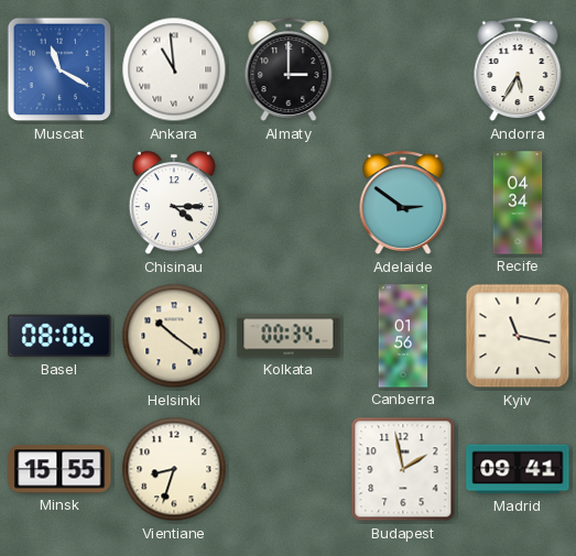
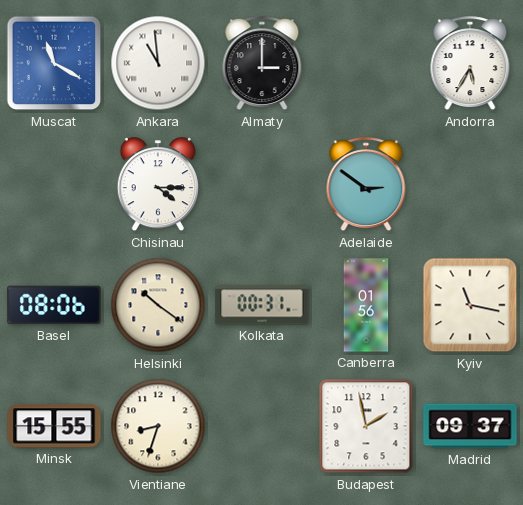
Recife: 04:34 -> none (518, 203)
Kolkata: 00:34 -> 00:31 (262, 305)
Madrid: 09:41 -> 09:37 (470, 426)
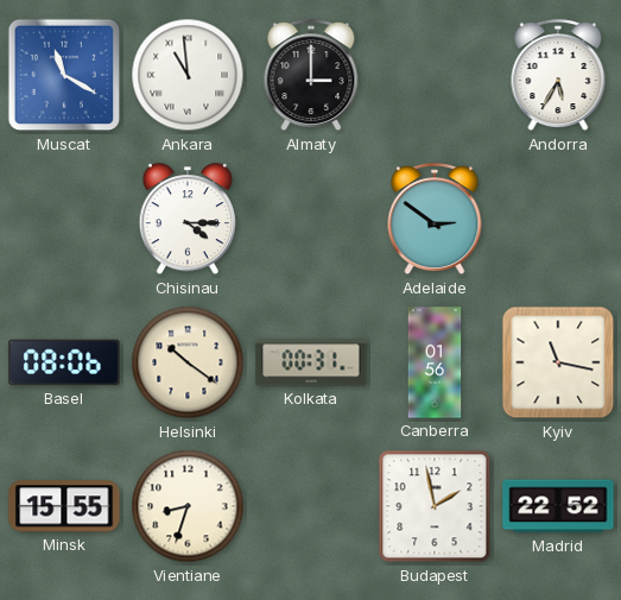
Madrid: 09:37 -> 22:52 (558, 506)
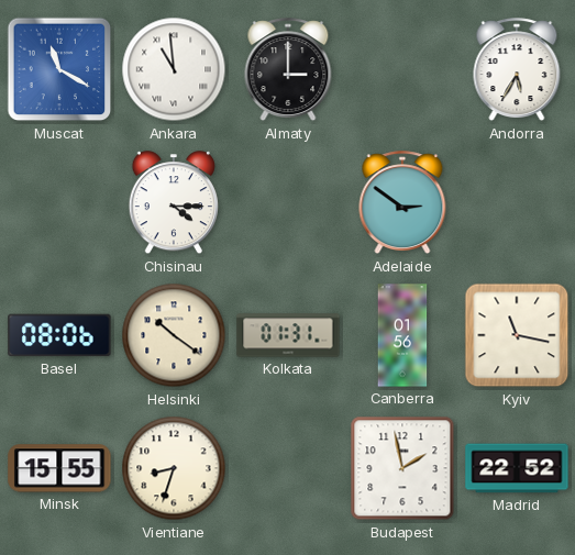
Kolkata: 00:31 -> 01:31 (288, 335)
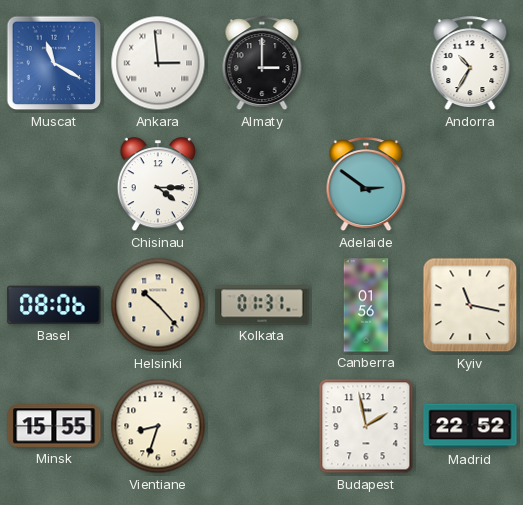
Ankara: 10:59 -> 2:59 (158, 63)
Andorra: 5:35 -> 10:35 (470, 64)
Helsinki: 10:21 -> 10:23 (158, 305)
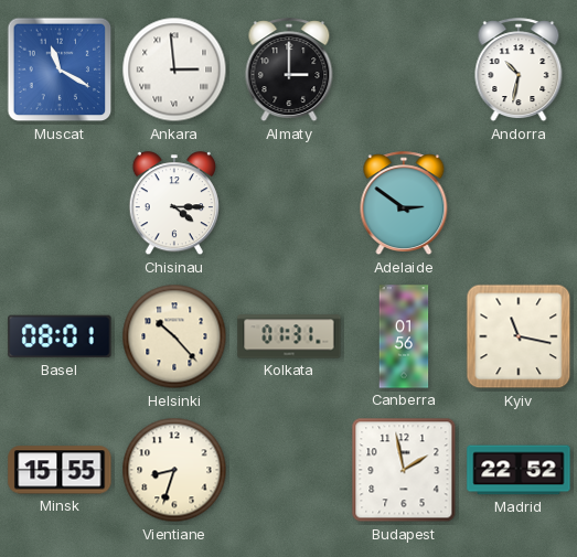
Andorra: 10:35 -> 10:32 (519, 71)
Basel: 08:06 -> 08:01 (60, 336)
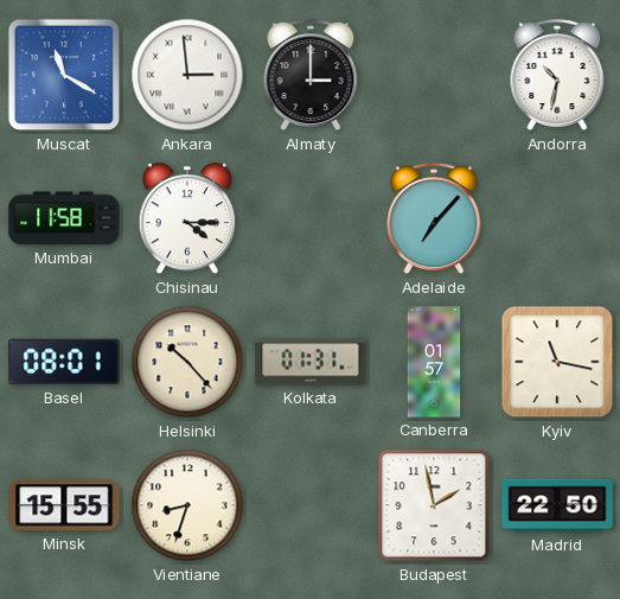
Mumbai: none -> 11:58 (64, 218)
Adelaide: 2:51 -> 7:07 (434, 219)
Canberra: 01:56 -> 01:57 (434, 362)
Madrid: 22:52 -> 22:50 (557, 505)
